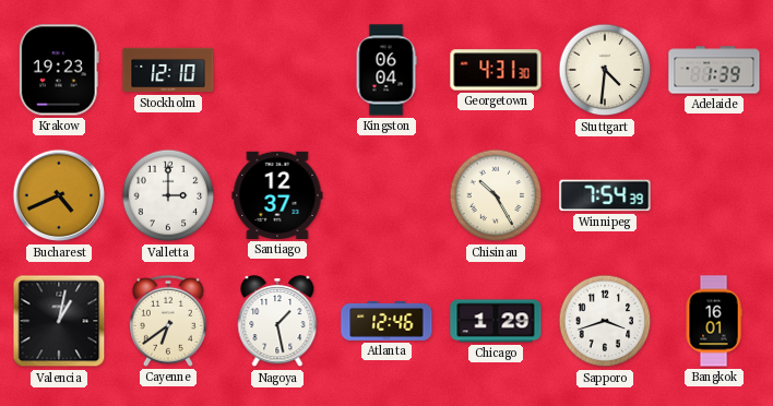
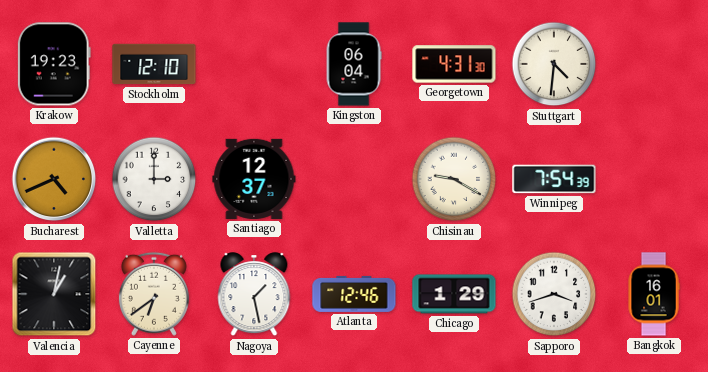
Adelaide: 1:39 -> none (714, 70)
Chisinau: 10:25 -> 9:20 (454, 179)
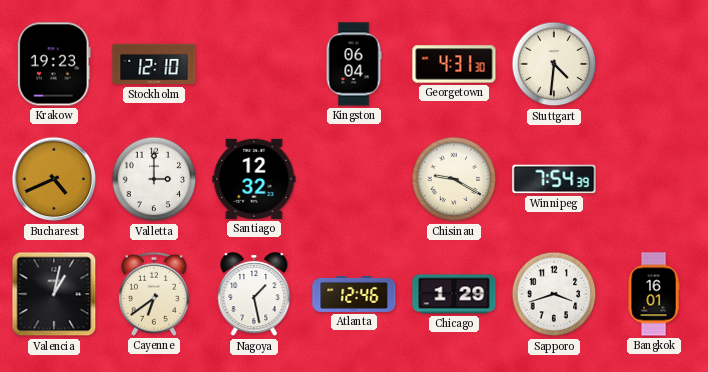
Santiago: 12:37 -> 12:32 (254, 179)
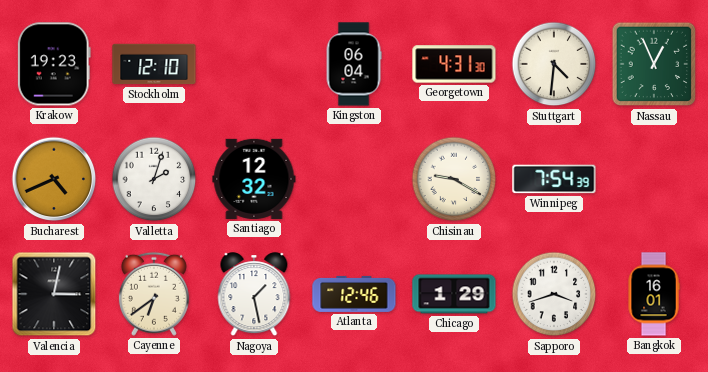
Nassau: none -> 12:56 (654, 64)
Valletta: 3:00 -> 2:03 (154, 179)
Valencia: 1:02 -> 3:02 (54, 294)
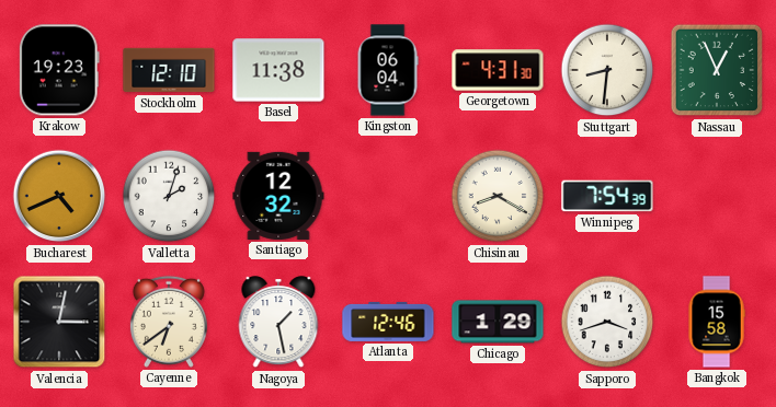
Basel: none -> 11:38 (278, 70)
Stuttgart: 4:31 -> 8:31 (607, 70)
Chisinau: 9:20 -> 8:20 (498, 196)
Bangkok: 16:01 -> 15:58 (717, 322)
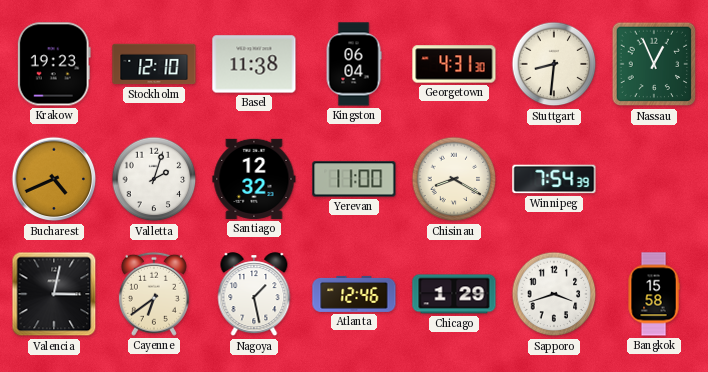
Yerevan: none -> 11:00 (354, 179)
